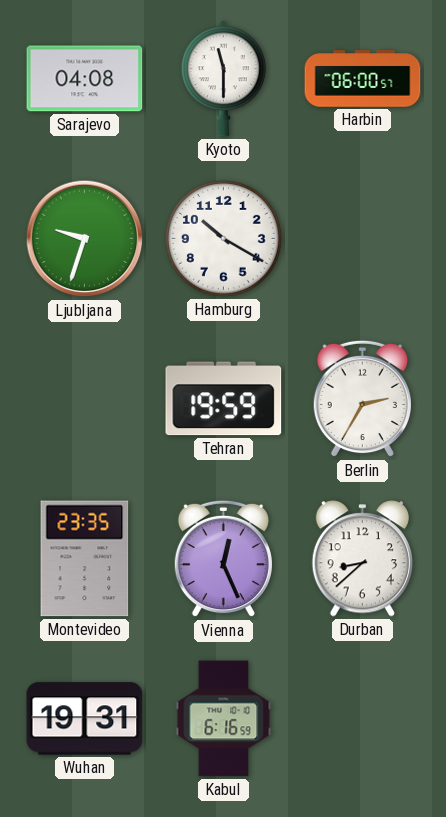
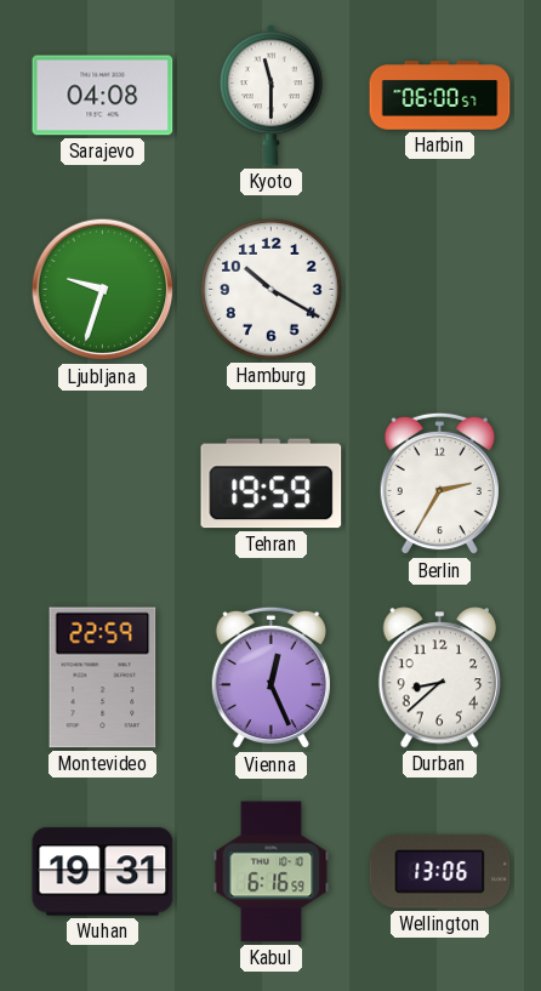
Montevideo: 23:35 -> 22:59 (103, 678)
Wellington: none -> 13:06 (440, 872)
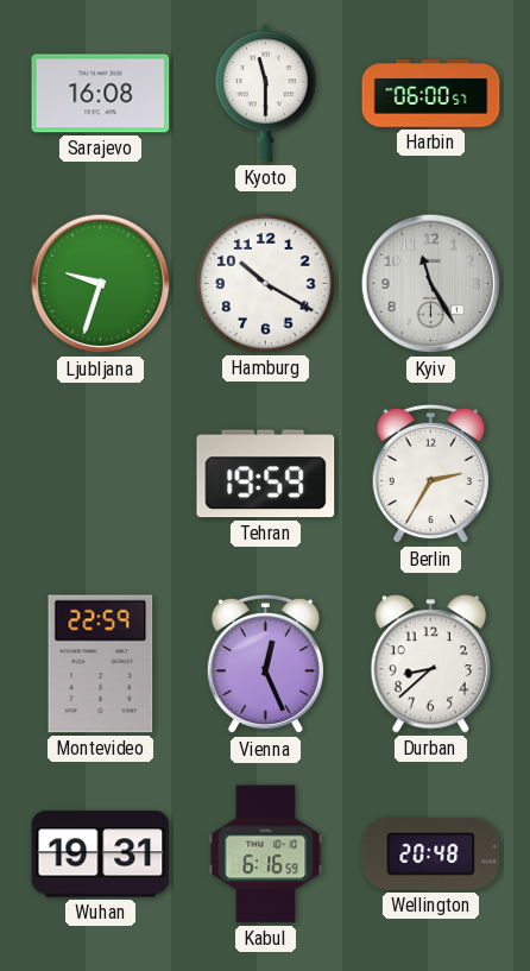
Sarajevo: 04:08 -> 16:08 (101, 94)
Kyiv: none -> 11:25 (431, 284)
Wellington: 13:06 -> 20:48 (431, 855)
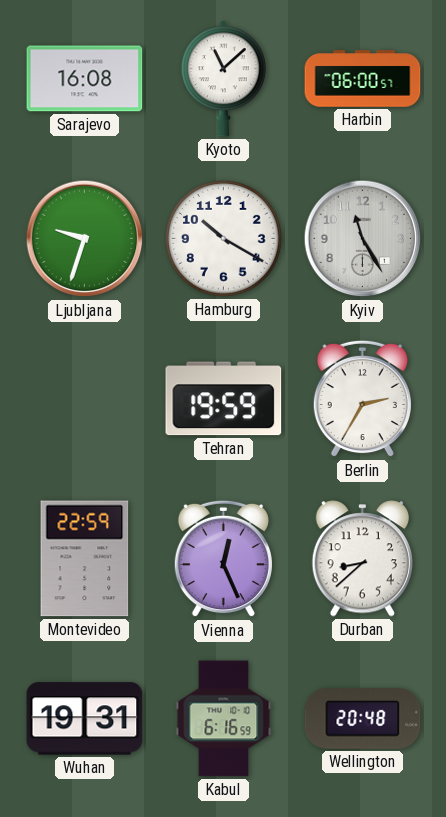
Kyoto: 11:30 -> 11:08 (223, 79)
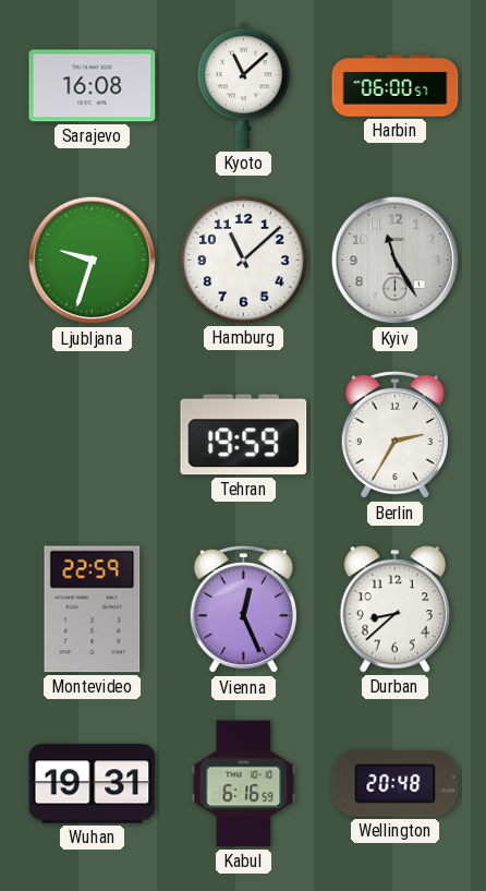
Hamburg: 10:20 -> 11:08 (243, 260)
